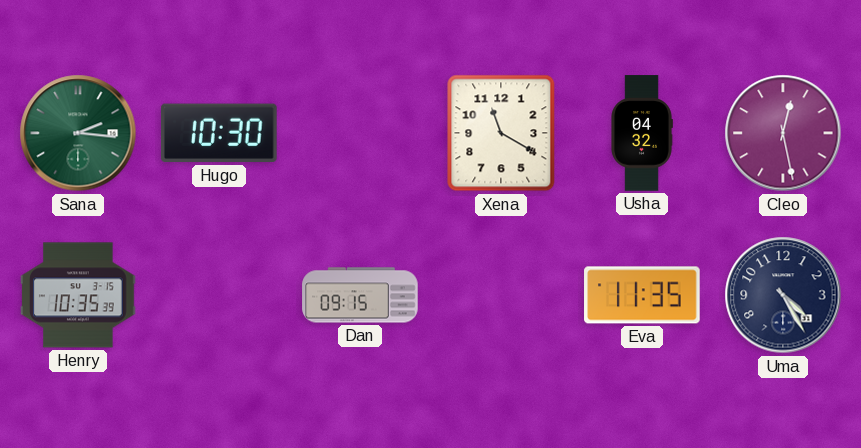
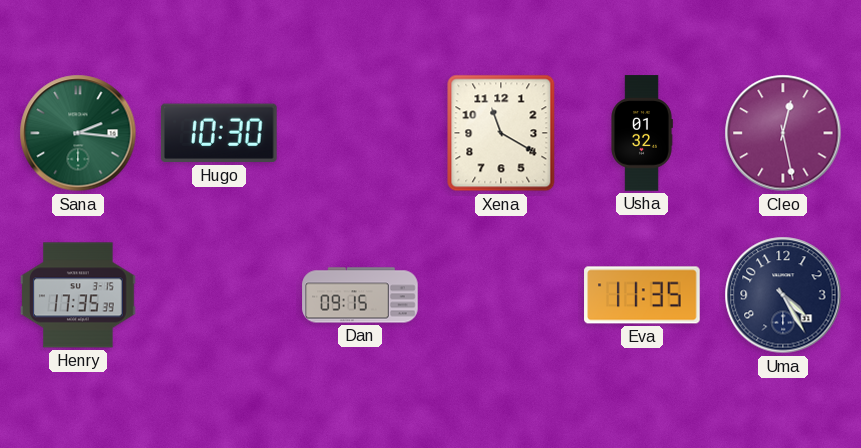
Usha: 04:32 -> 01:32 (642, 133)
Henry: 10:35 -> 17:35 (78, 295)
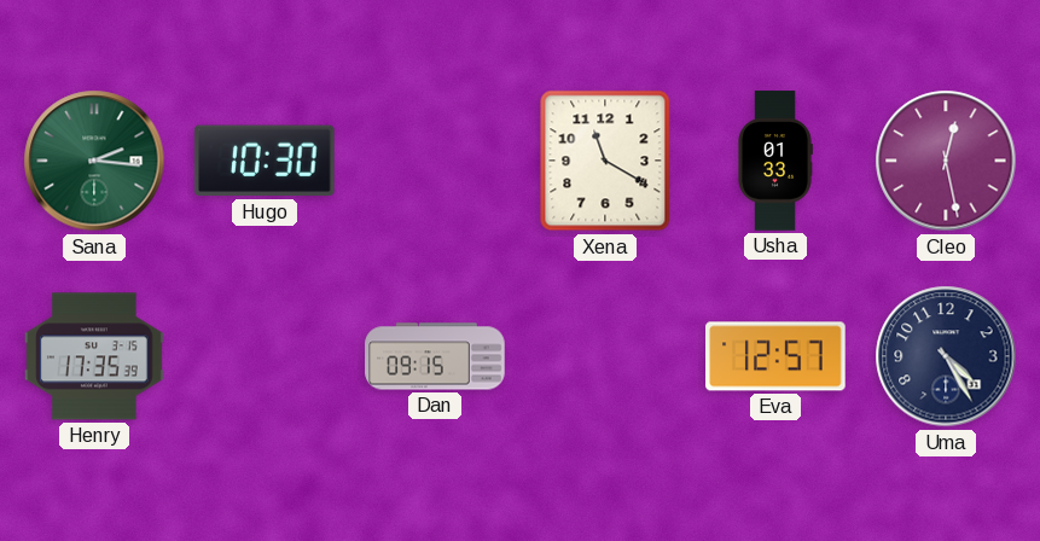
Usha: 01:32 -> 01:33 (775, 161)
Eva: 11:35 -> 12:57 (775, 356)
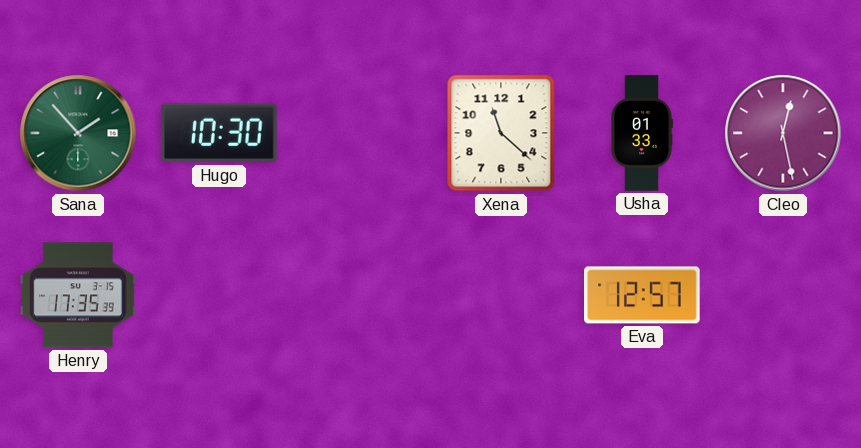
Sana: 2:16 -> 1:53 (78, 133)
Xena: 11:20 -> 11:22 (501, 133)
Dan: 09:15 -> none (435, 356)
Uma: 4:25 -> none (946, 356)
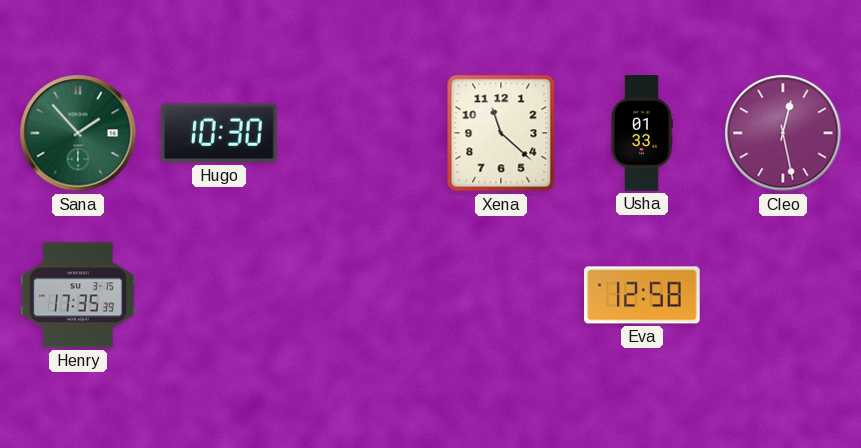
Eva: 12:57 -> 12:58 (642, 295)
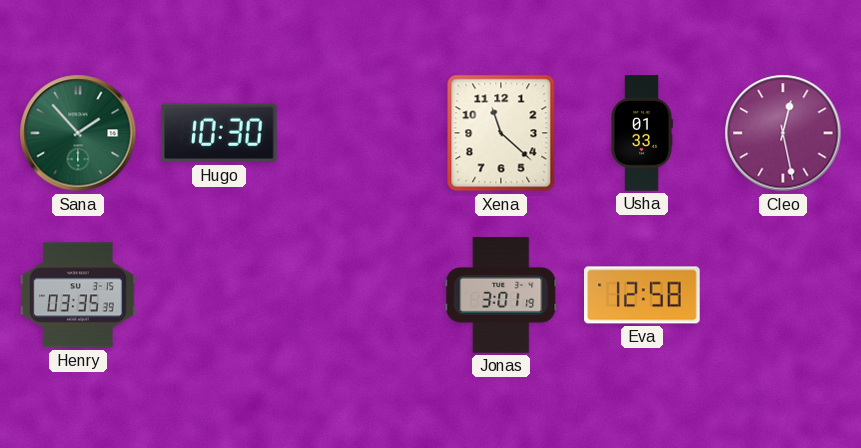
Henry: 17:35 -> 03:35 (78, 295)
Jonas: none -> 3:01 (501, 295)
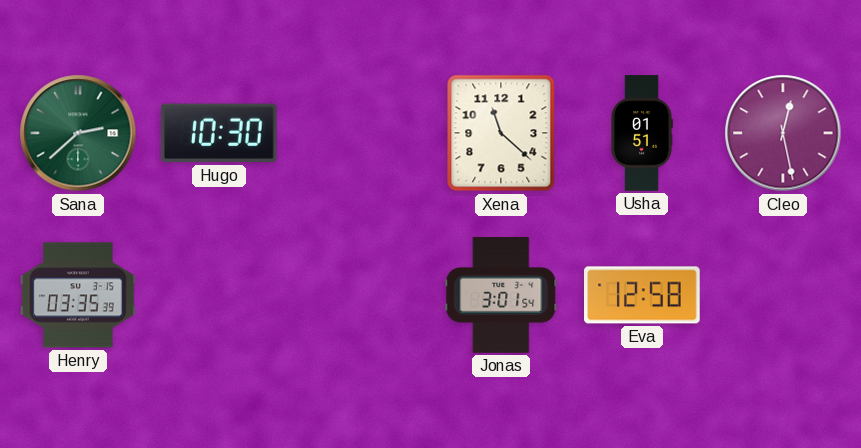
Sana: 1:53 -> 2:38 (78, 133)
Usha: 01:33 -> 01:51 (642, 133)
Jonas: 3:01:19 -> 3:01:54 (501, 295)
